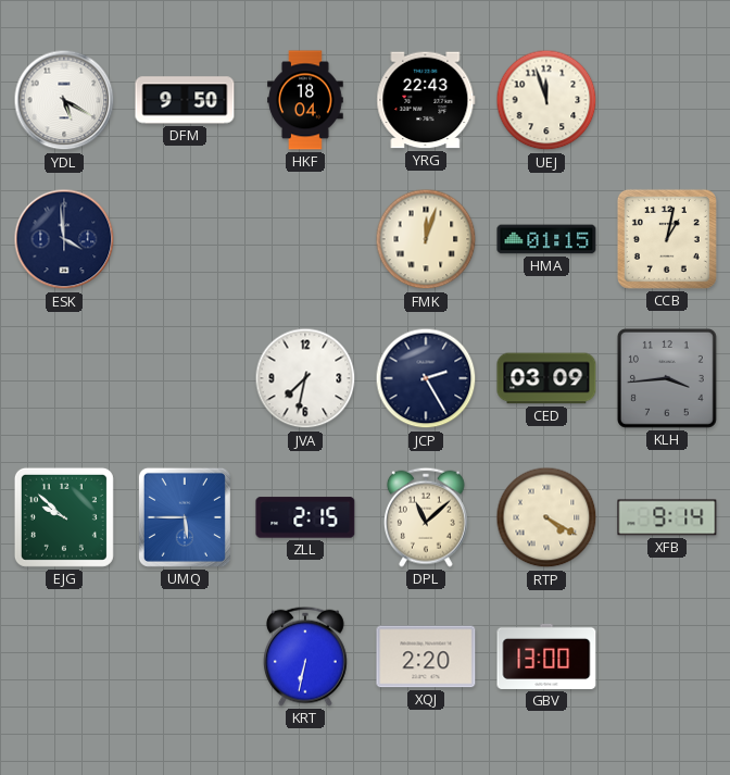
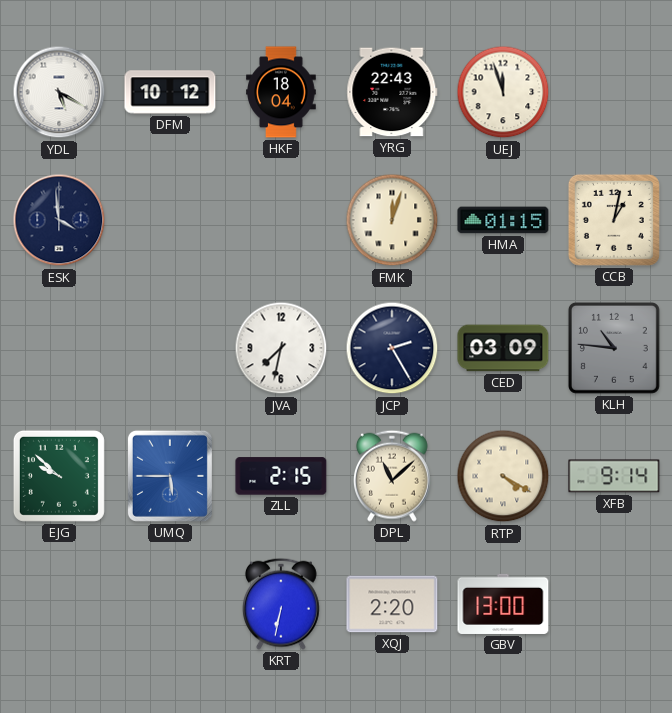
DFM: 9:50 -> 10:12 (170, 92)
KLH: 3:44 -> 10:46 (614, 348)
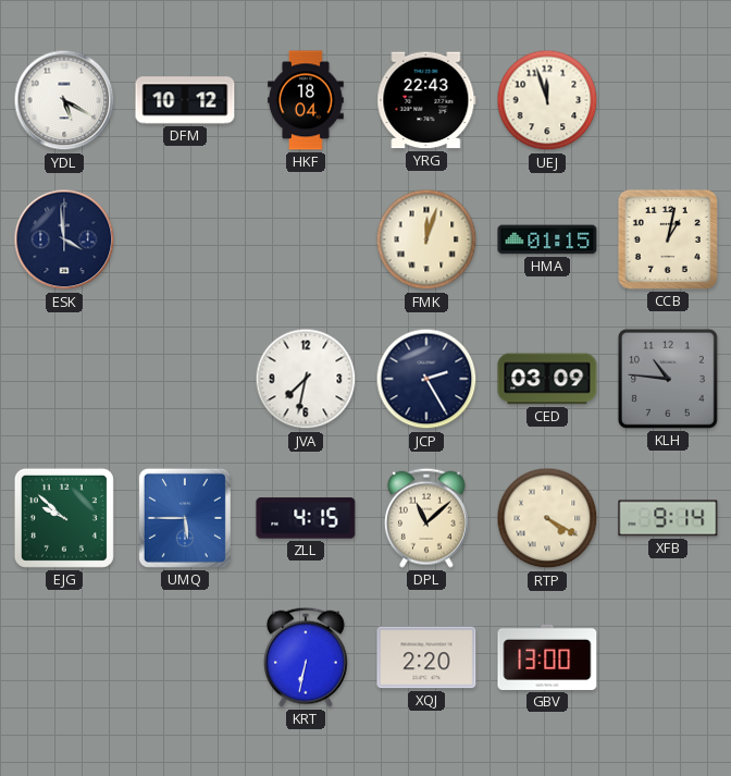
ZLL: 2:15 -> 4:15 (306, 518)
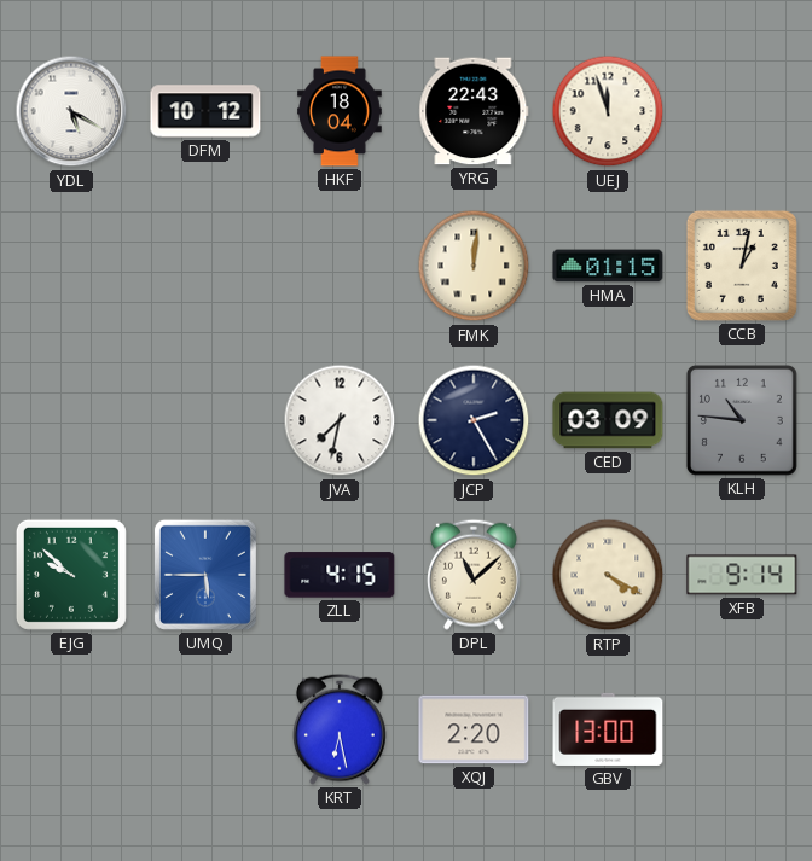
ESK: 3:59 -> none (64, 239)
FMK: 12:03 -> 12:01 (474, 266)
KRT: 6:32 -> 6:28 (340, 729)
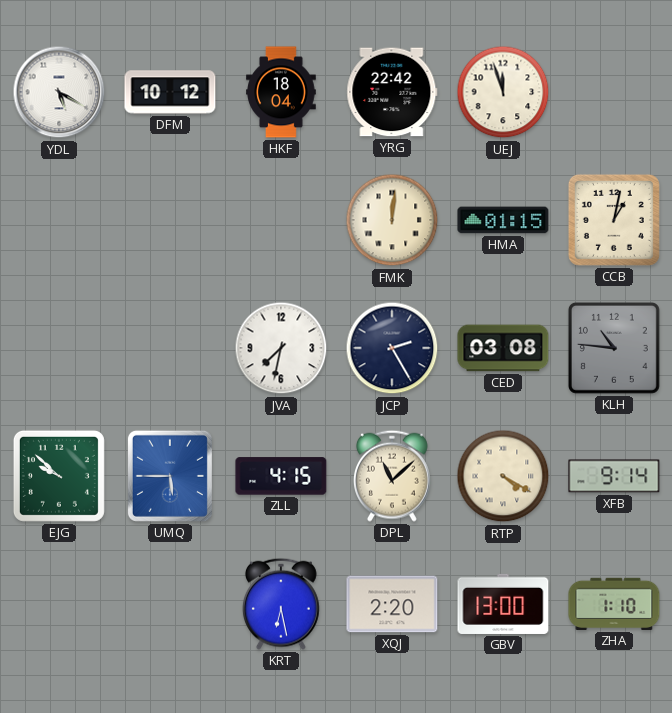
YRG: 22:43 -> 22:42 (392, 92)
CED: 03:09 -> 03:08 (503, 348)
ZHA: none -> 1:10 (614, 604)
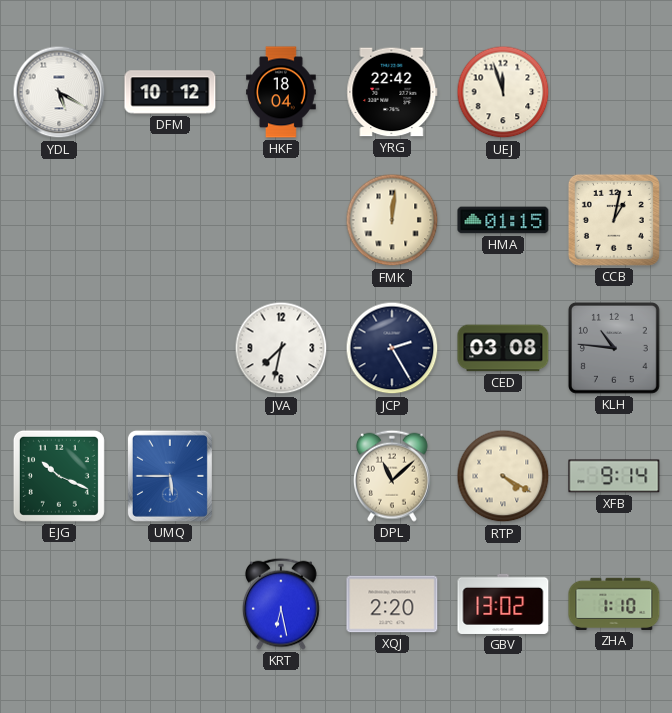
EJG: 9:52 -> 10:19 (59, 476)
ZLL: 4:15 -> none (281, 476)
GBV: 13:00 -> 13:02 (503, 604)
